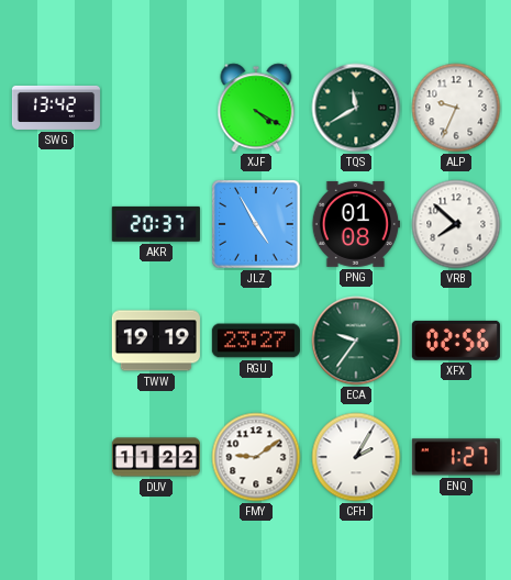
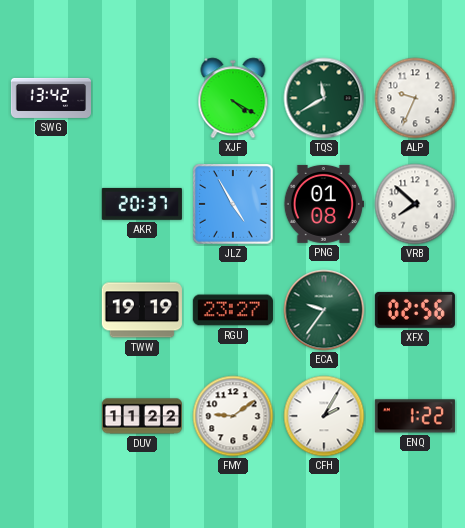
ENQ: 1:27 -> 1:22 (415, 416)
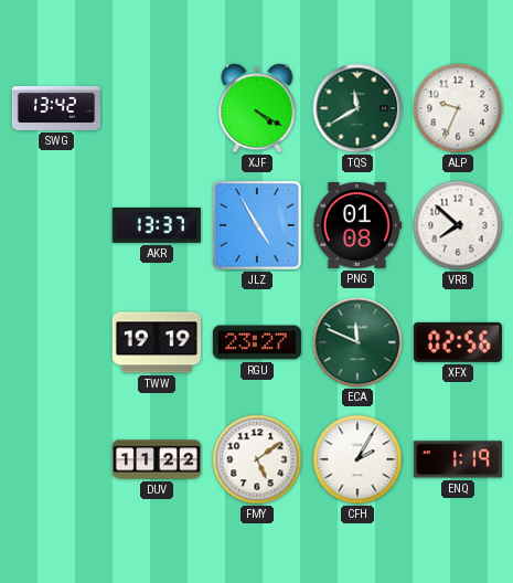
AKR: 20:37 -> 13:37 (157, 225)
ECA: 9:36 -> 11:49 (357, 342)
FMY: 9:09 -> 5:09 (257, 459)
ENQ: 1:22 -> 1:19 (458, 459)
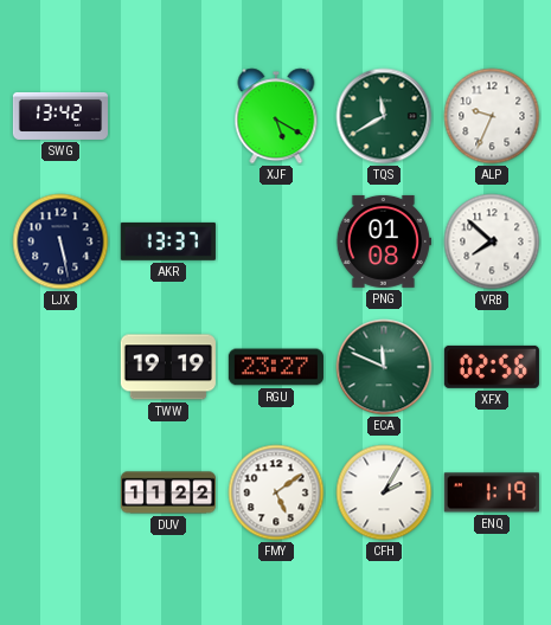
XJF: 4:20 -> 5:20 (276, 116)
LJX: none -> 5:28 (60, 241)
JLZ: 4:55 -> none (258, 226)
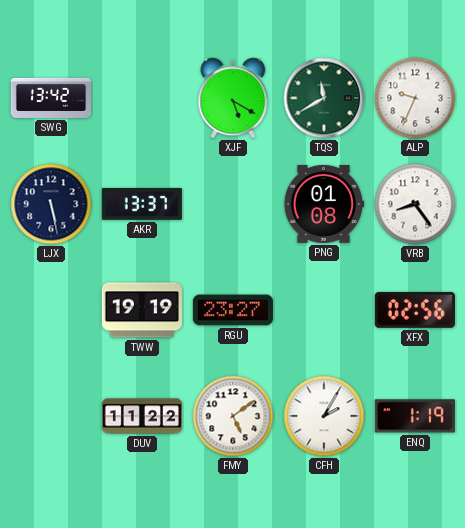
VRB: 7:52 -> 8:24 (415, 204)
ECA: 11:49 -> none (384, 367)
